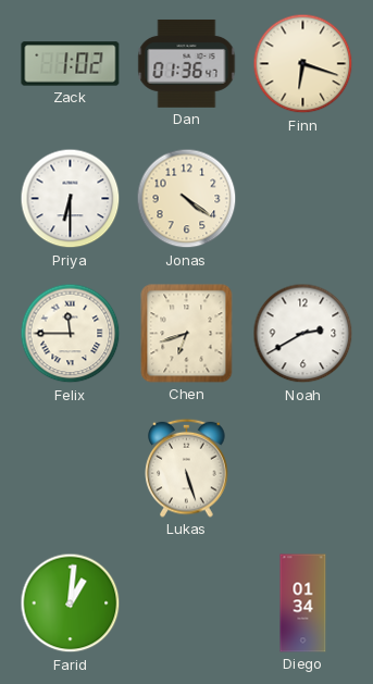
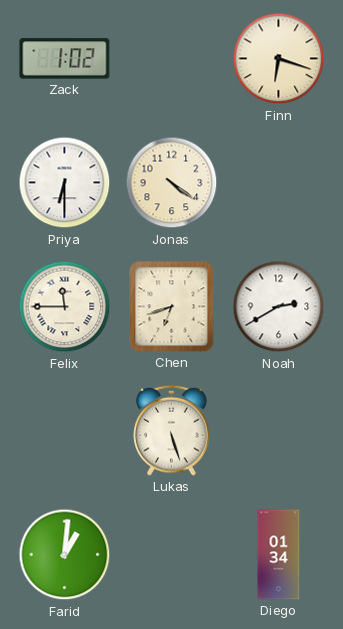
Dan: 01:36 -> none (187, 63)
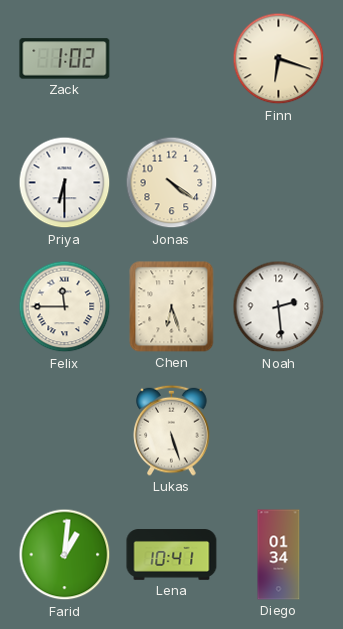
Chen: 6:42 -> 6:27 (172, 307)
Noah: 2:40 -> 2:29 (279, 307)
Lena: none -> 10:41 (172, 555)
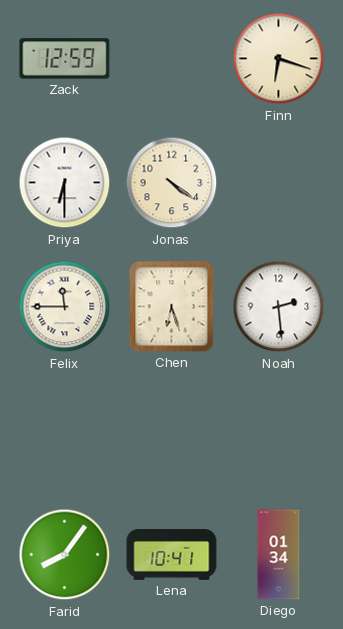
Zack: 1:02 -> 12:59 (65, 59)
Lukas: 5:27 -> none (172, 430)
Farid: 1:01 -> 8:06 (65, 555)
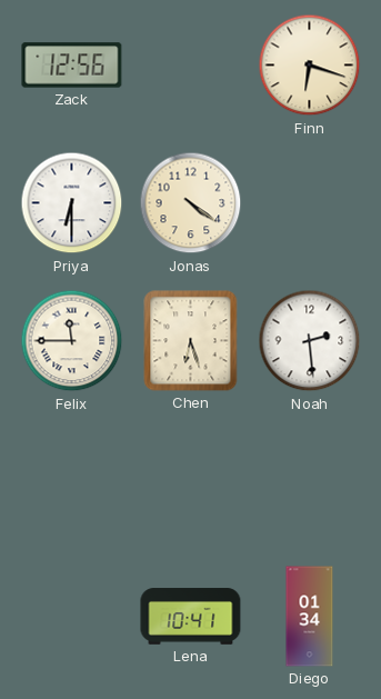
Zack: 12:59 -> 12:56 (72, 66)
Farid: 8:06 -> none (65, 555)
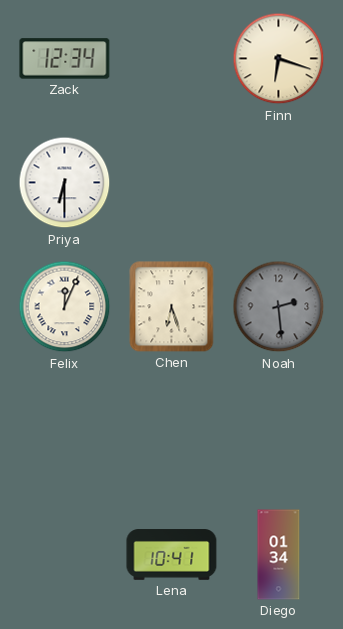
Zack: 12:56 -> 12:34 (65, 59)
Jonas: 4:21 -> none (191, 203)
Felix: 11:45 -> 12:04 (65, 307)
Noah dial: white -> grey (279, 307)
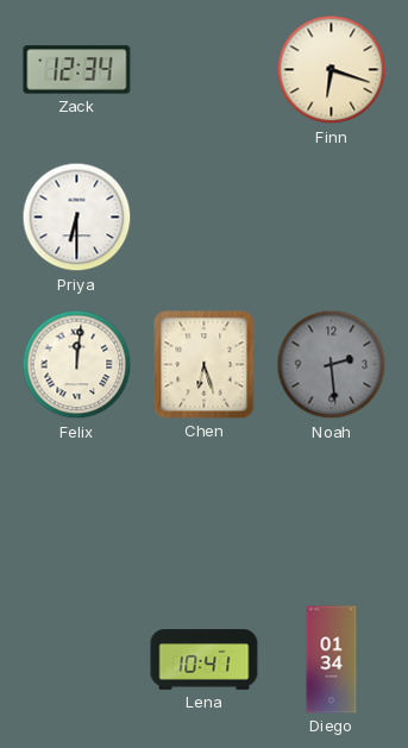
Felix: 12:04 -> 12:01 (77, 365)
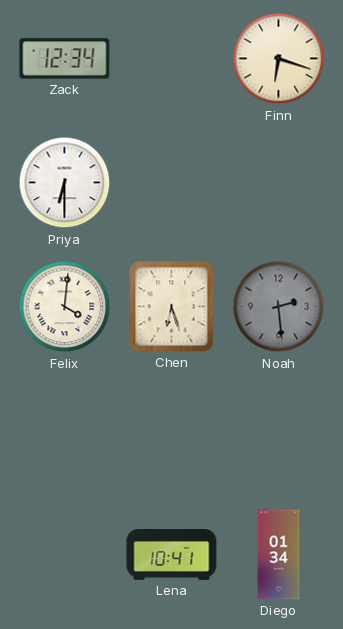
Felix: 12:01 -> 4:01 (65, 307)
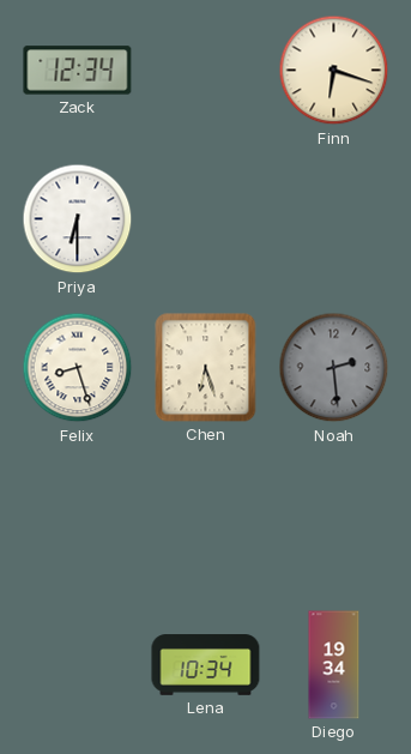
Felix: 4:01 -> 8:27 (78, 368)
Lena: 10:41 -> 10:34 (206, 665)
Diego: 01:34 -> 19:34 (334, 665)
